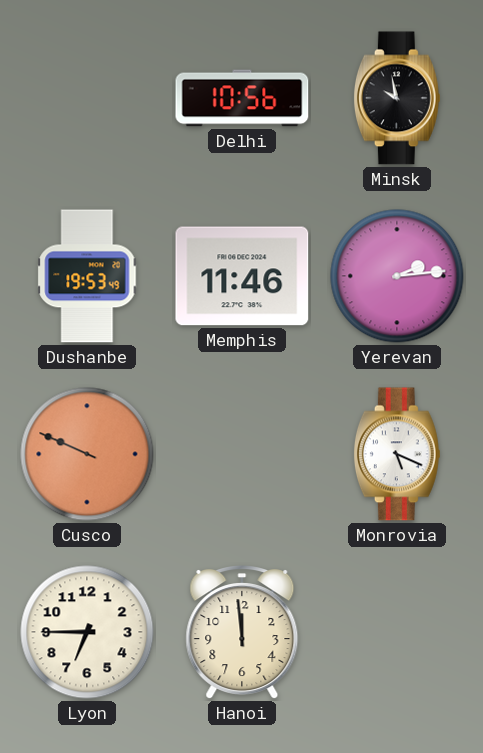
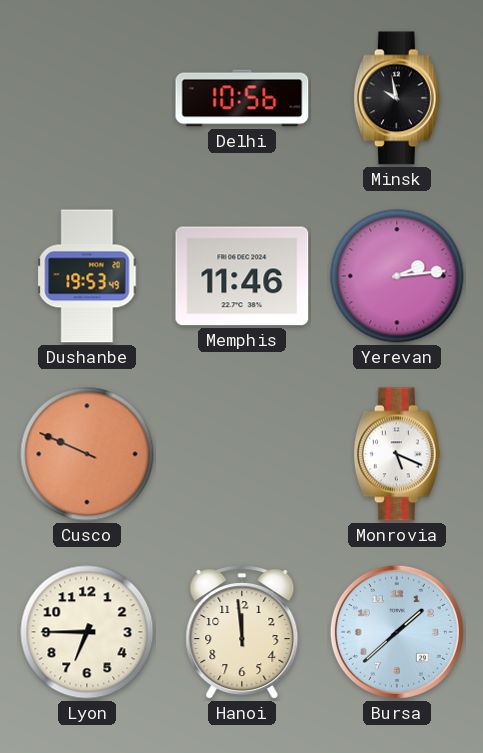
Bursa: none -> 1:38 (397, 632)
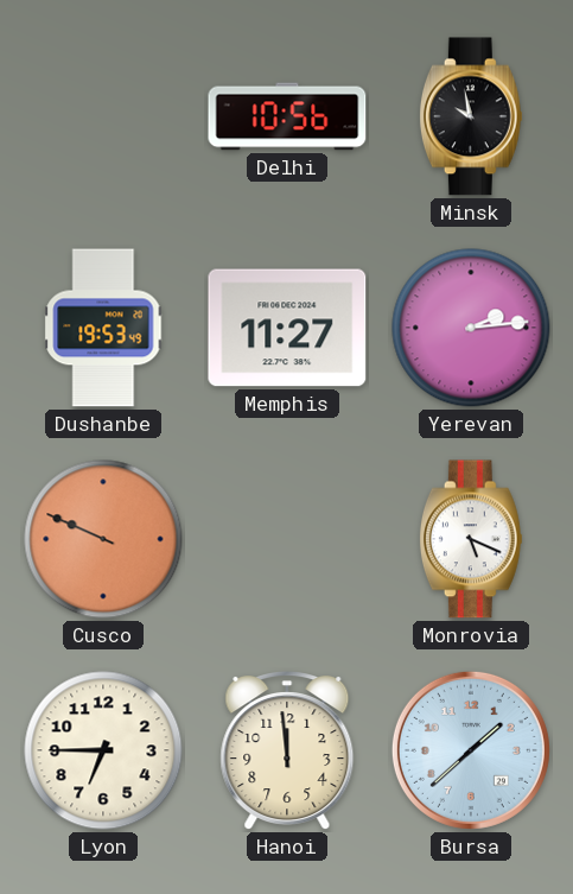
Memphis: 11:46 -> 11:27 (287, 328)
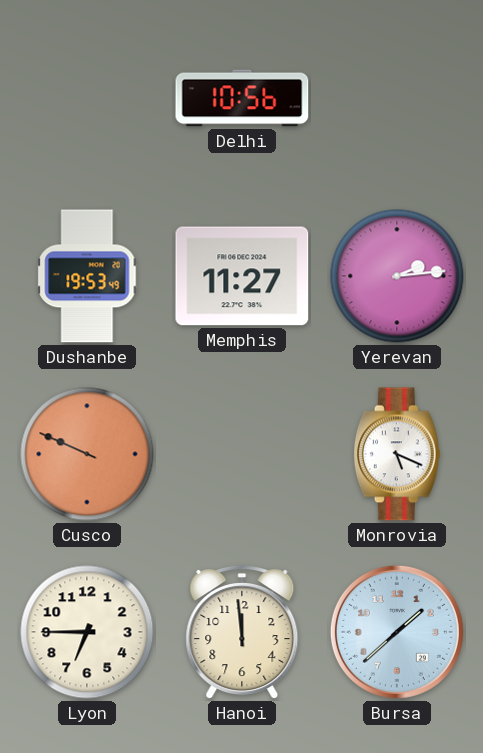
Minsk: 9:58 -> none (471, 116)
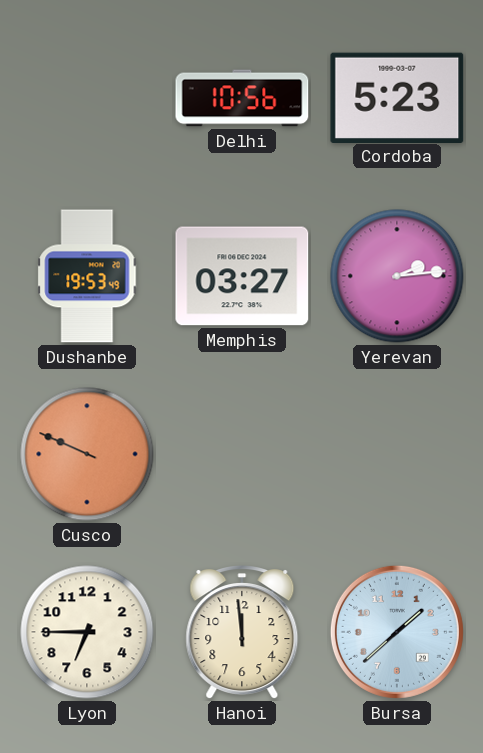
Cordoba: none -> 5:23 (397, 97)
Memphis: 11:27 -> 03:27 (242, 276)
Monrovia: 5:19 -> none (397, 454)
